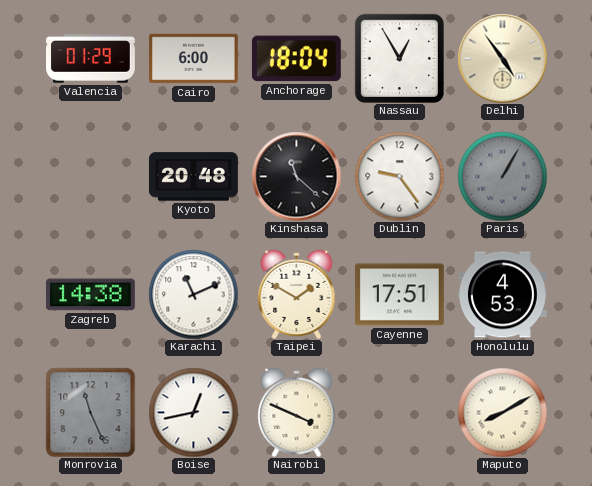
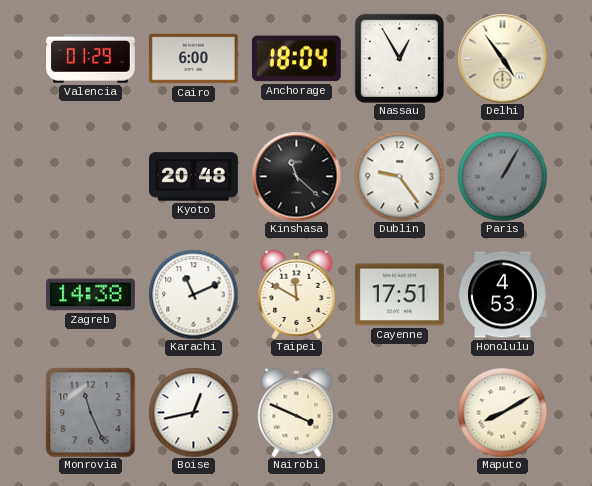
Taipei: 1:50 -> 11:50 (297, 294)
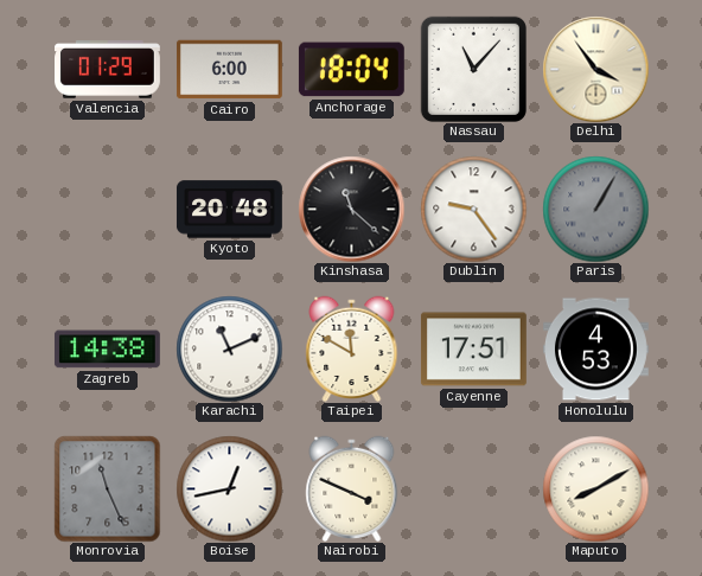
Nassau: 12:55 -> 11:07 (473, 69)
Delhi: 4:54 -> 3:54 (595, 69)
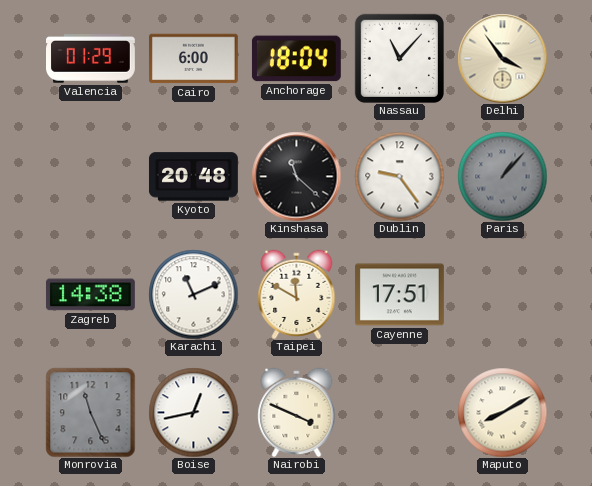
Paris: 1:05 -> 1:07 (502, 176)
Honolulu: 4:53 -> none (596, 350)
